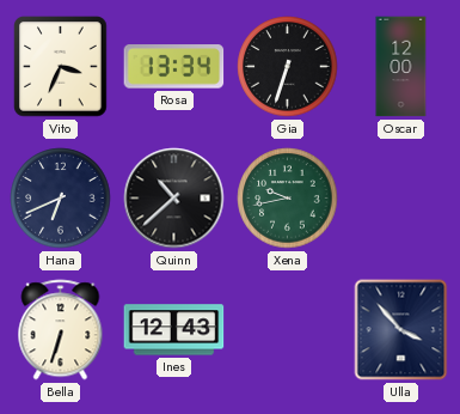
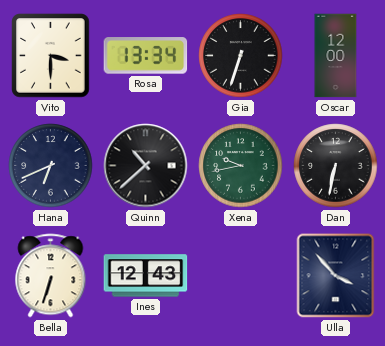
Vito: 3:34 -> 3:30 (51, 56)
Dan: none -> 6:32 (336, 166)
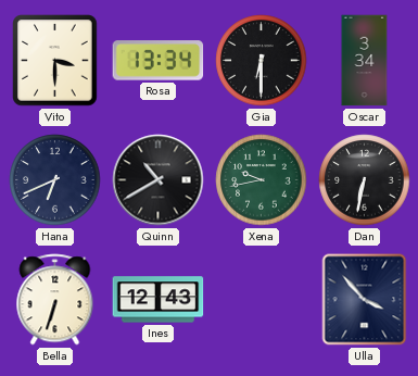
Gia: 6:33 -> 6:30 (262, 61)
Oscar: 12:00 -> 3:34 (365, 61)
Quinn: 10:38 -> 10:40 (159, 180)
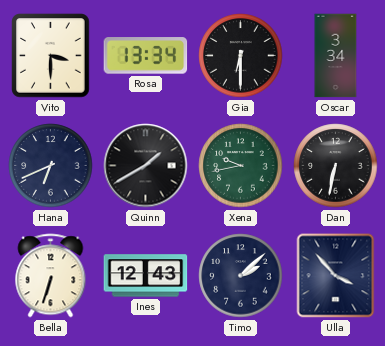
Quinn: 10:40 -> 1:40 (146, 166)
Timo: none -> 2:08 (241, 276)
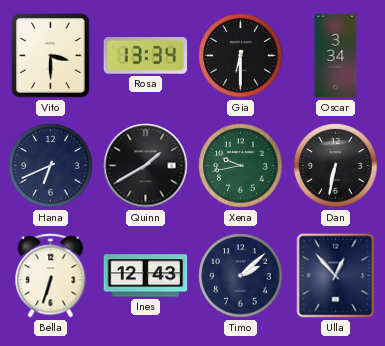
Ulla: 3:53 -> 12:53 (336, 276)
